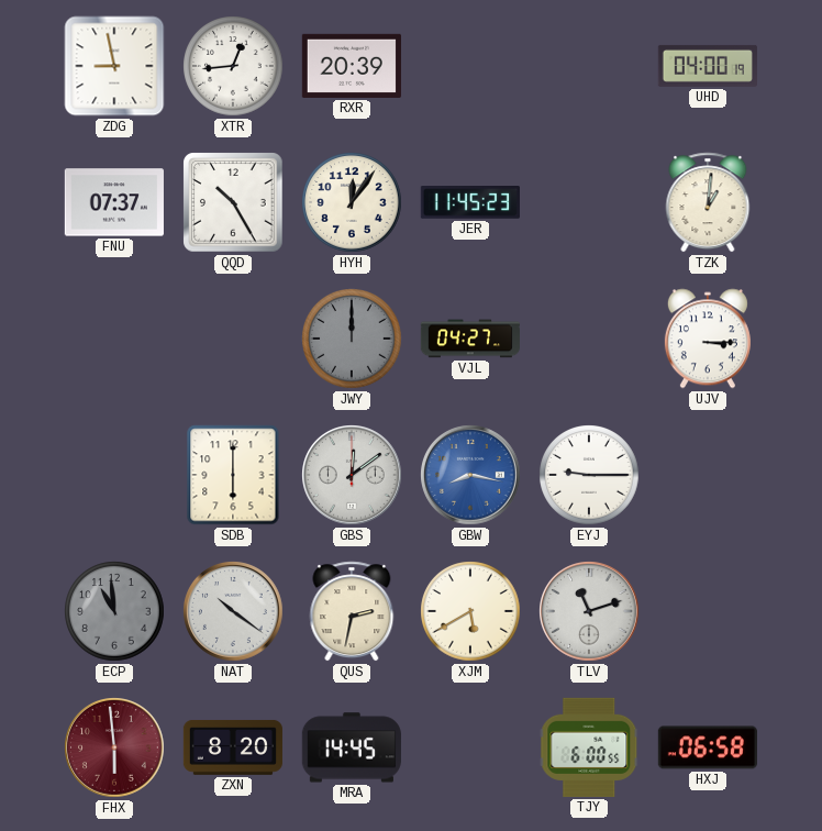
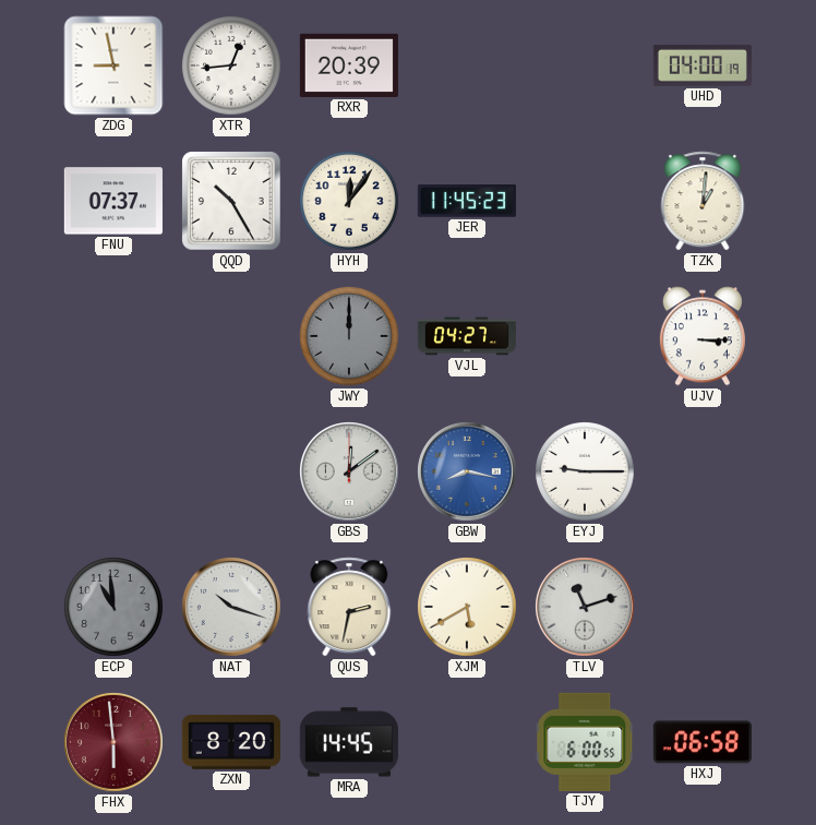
SDB: 6:00 -> none (233, 475)
NAT: 10:21 -> 10:18 (232, 608)
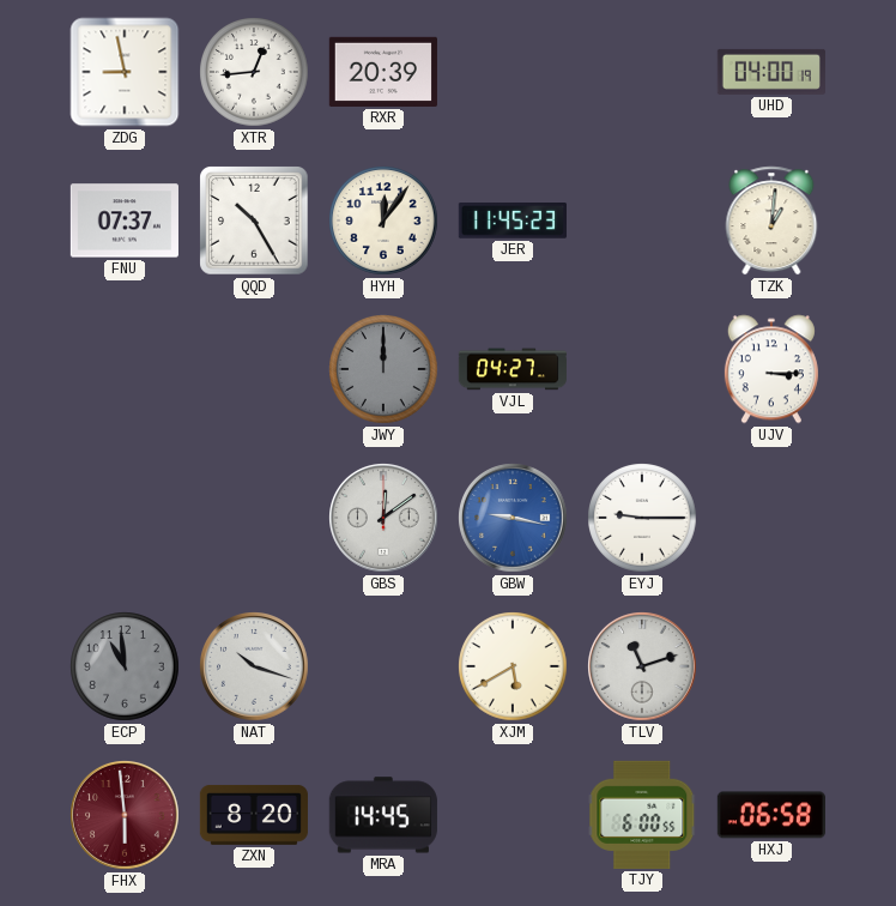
GBW: 8:17 -> 9:17 (514, 519)
QUS: 2:32 -> none (349, 607)
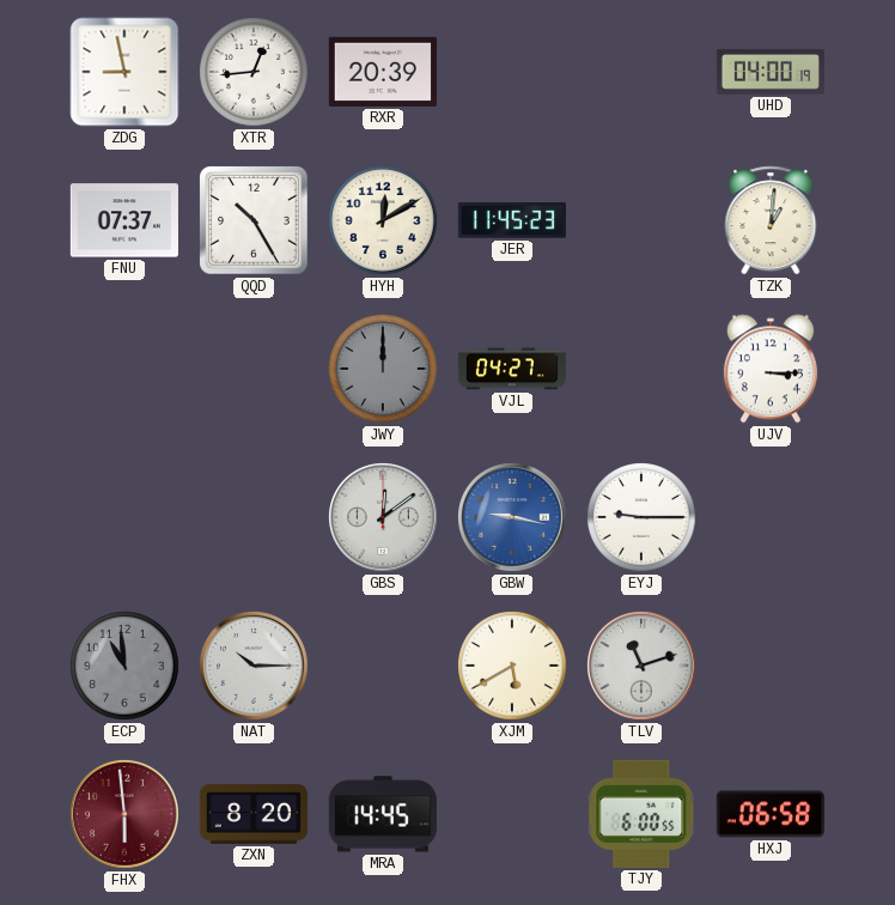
HYH: 12:06 -> 12:10 (383, 220)
NAT: 10:18 -> 10:15 (255, 667)
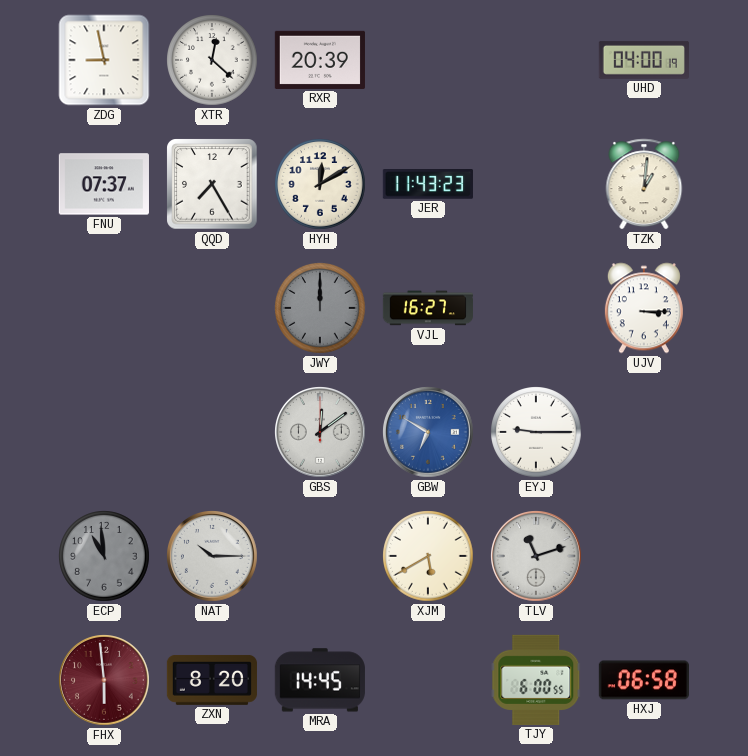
XTR: 12:44 -> 12:22 (212, 60)
QQD: 10:25 -> 7:25 (212, 184)
JER: 11:45 -> 11:43 (428, 184)
VJL: 04:27 -> 16:27 (427, 308)
GBW: 9:17 -> 6:50 (429, 433)
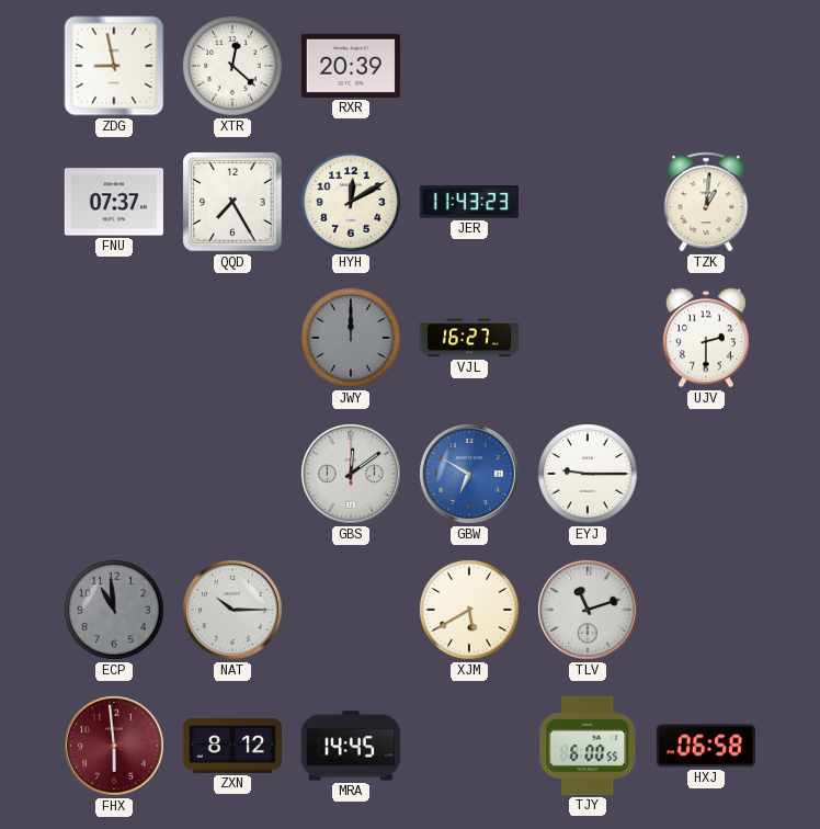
UHD: 04:00 -> none (644, 60)
UJV: 3:15 -> 2:30 (706, 338)
ZXN: 8:20 -> 8:12 (232, 746)
